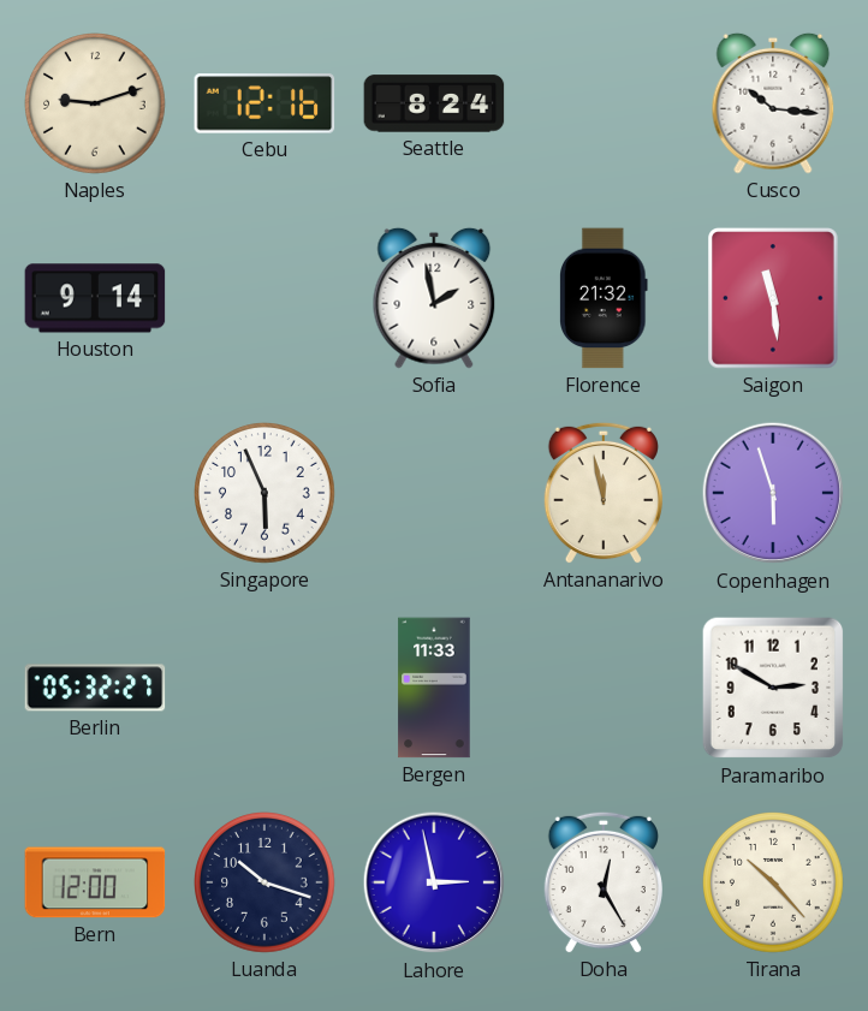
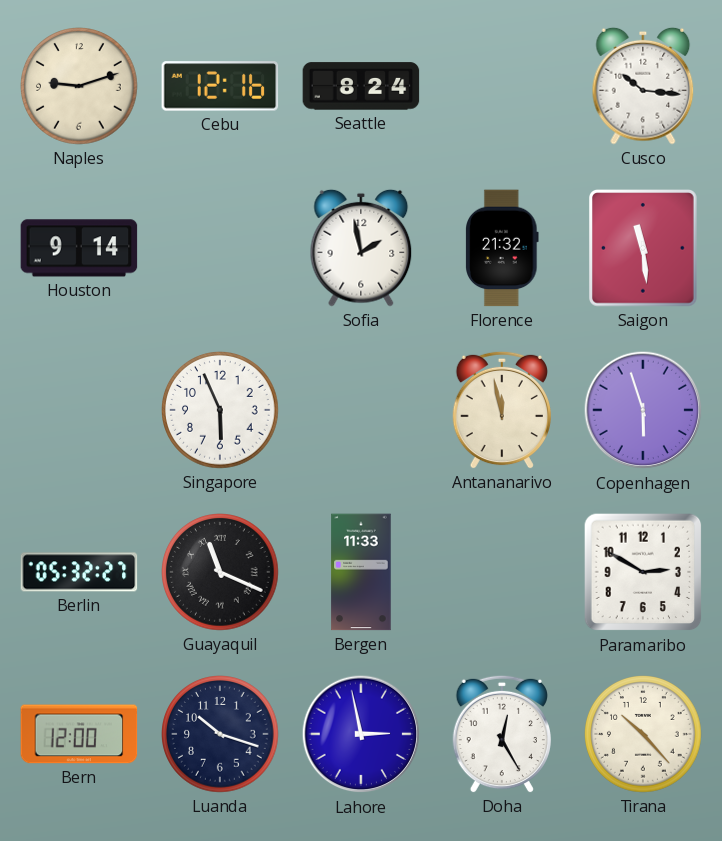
Guayaquil: none -> 11:19 (220, 572)
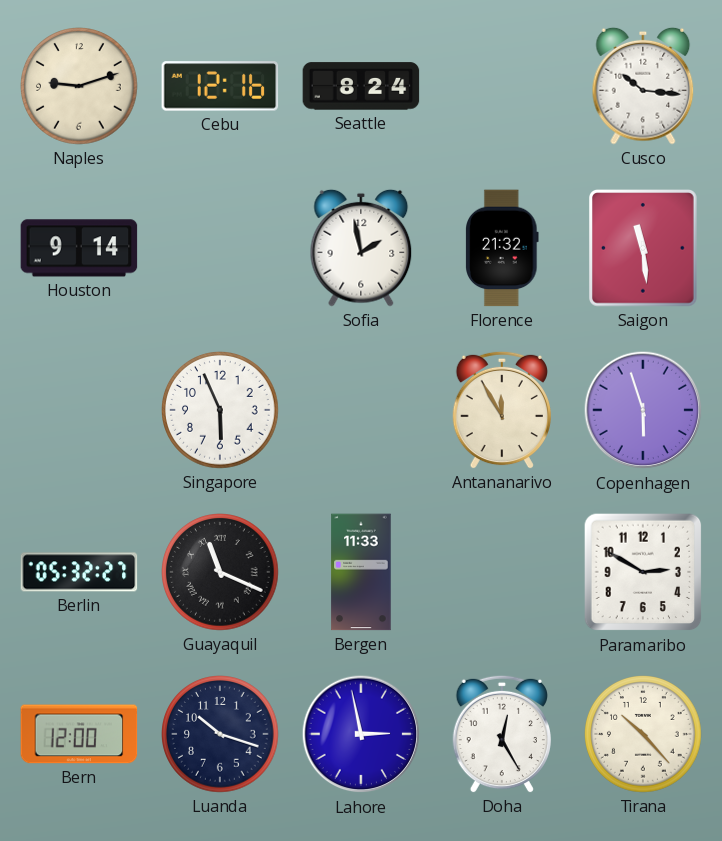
Antananarivo: 11:58 -> 11:55 (502, 410)
